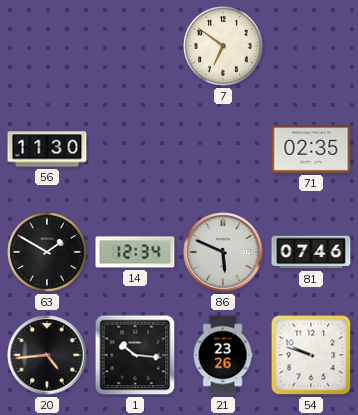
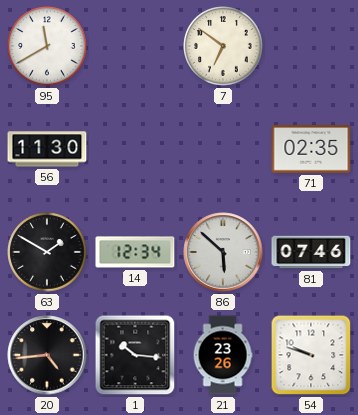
95: none -> 11:40 (47, 46)
86: 5:49 -> 5:52 (223, 252)
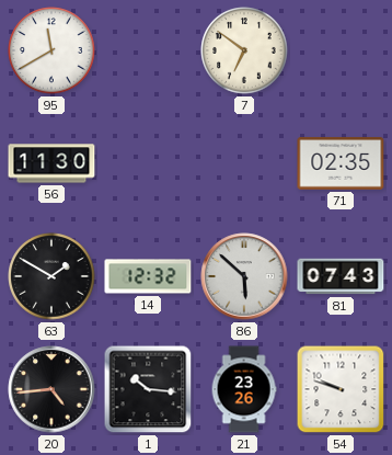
14: 12:34 -> 12:32 (148, 276)
81: 07:46 -> 07:43 (341, 276)
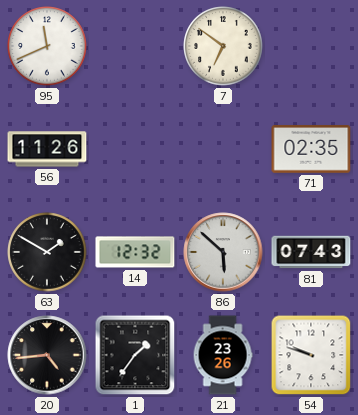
95: 11:40 -> 11:41 (47, 46)
56: 11:30 -> 11:26 (47, 149)
1: 10:16 -> 1:36 (135, 355)
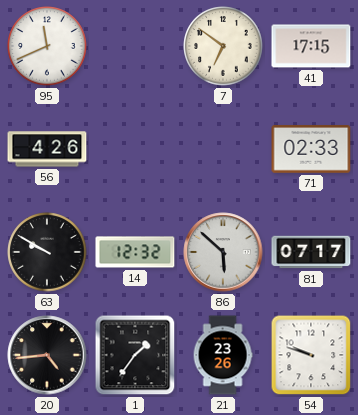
41: none -> 17:15 (311, 46)
56: 11:26 -> 4:26 (47, 149)
71: 02:35 -> 02:33 (311, 149)
63: 1:50 -> 9:50 (47, 252)
81: 07:43 -> 07:17 (311, 252)
